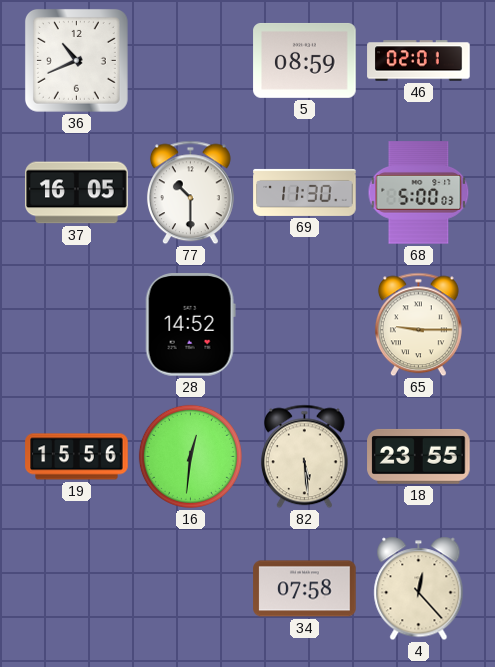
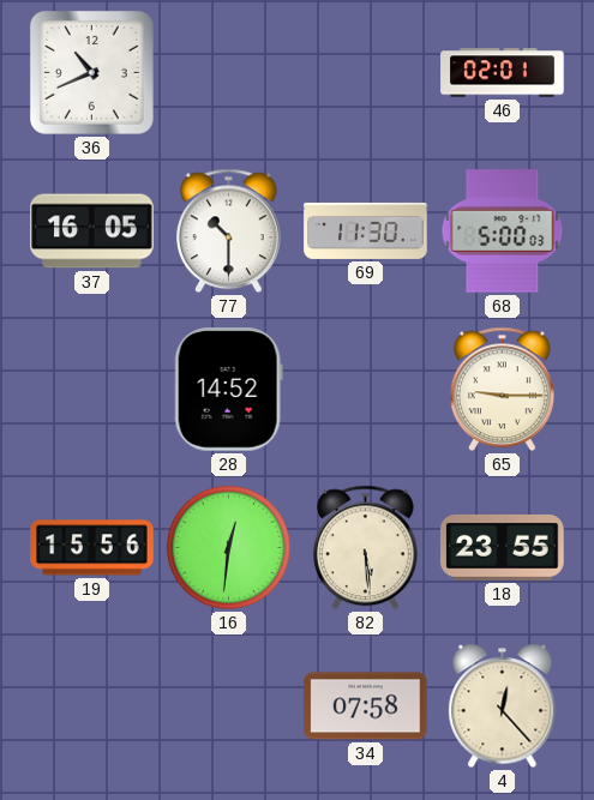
5: 08:59 -> none (305, 60)
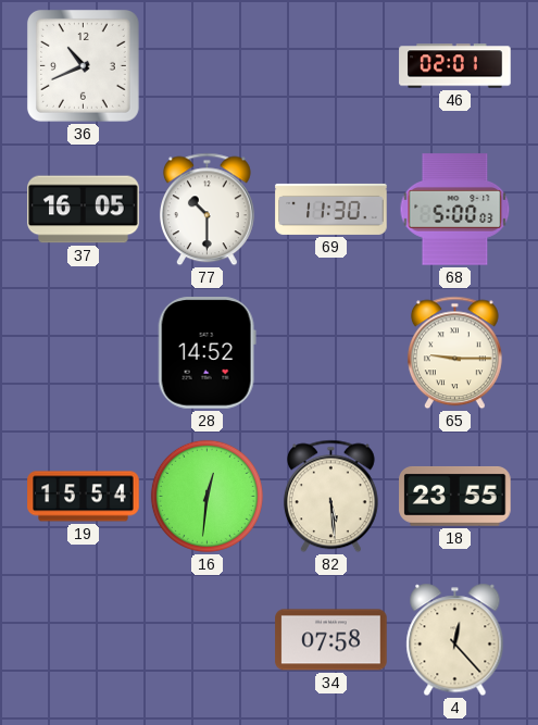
19: 15:56 -> 15:54 (84, 497)
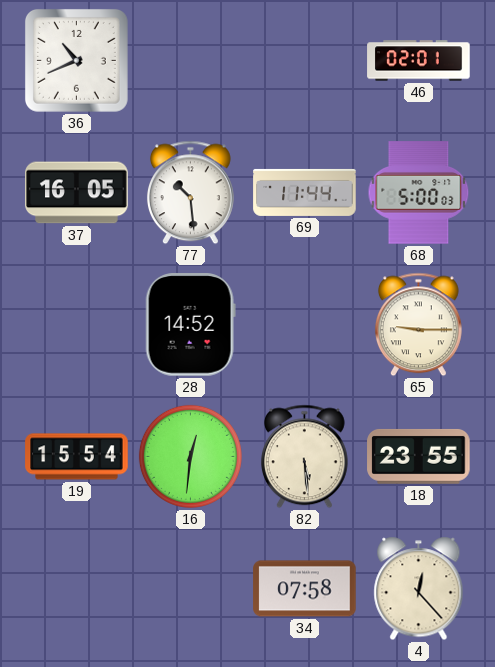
77: 10:30 -> 10:29 (190, 193)
69: 11:30 -> 11:44 (305, 192)
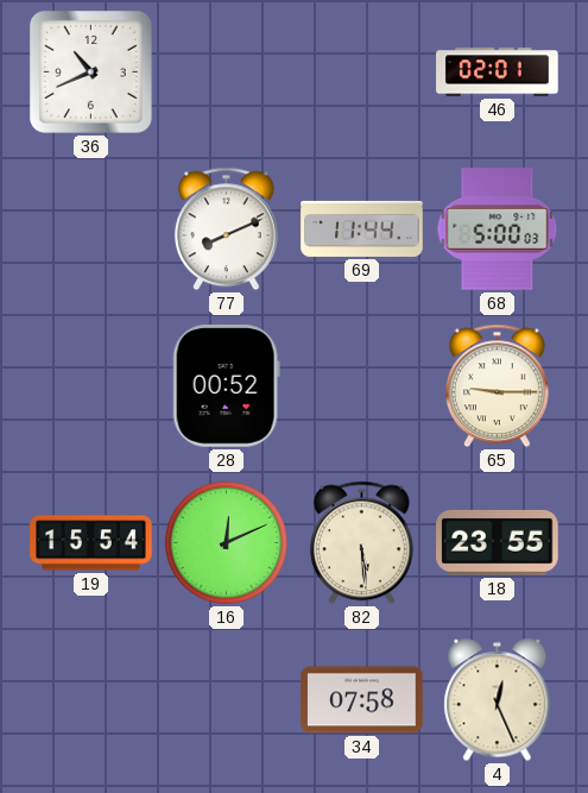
37: 16:05 -> none (77, 193)
77: 10:29 -> 8:11 (226, 229)
28: 14:52 -> 00:52 (226, 386)
16: 12:31 -> 12:11 (226, 542)
4: 12:23 -> 12:26 (498, 700)
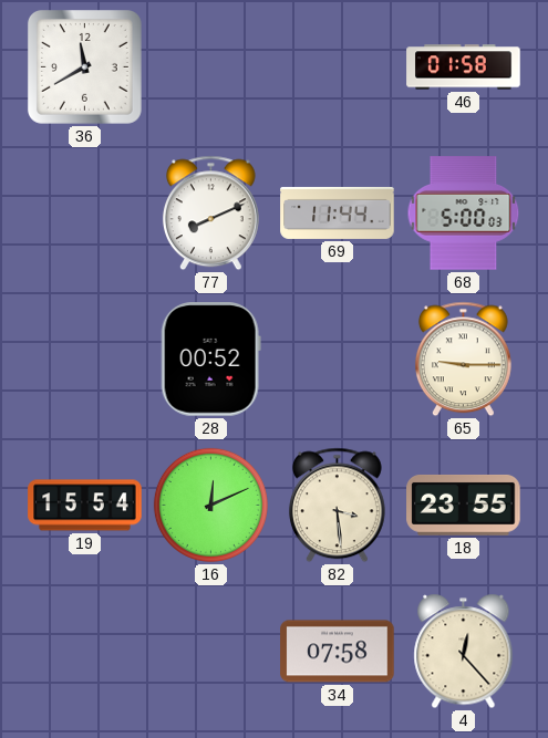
36: 10:41 -> 11:40 (84, 66)
46: 02:01 -> 01:58 (464, 67)
82: 5:29 -> 3:29 (337, 506)
4: 12:26 -> 12:23 (464, 652)
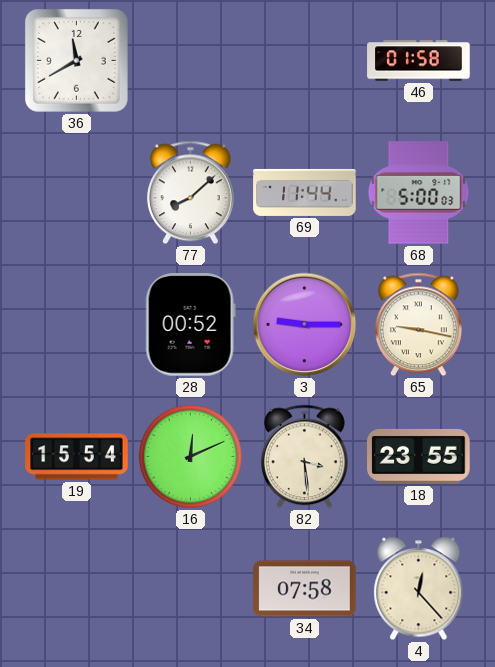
77: 8:11 -> 8:08 (190, 193)
3: none -> 9:15 (305, 325)
65: 9:15 -> 9:17 (418, 325)
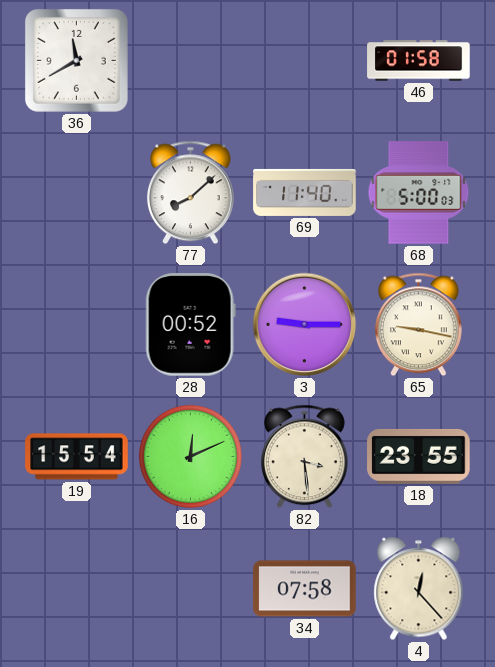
69: 11:44 -> 11:40 (305, 192)
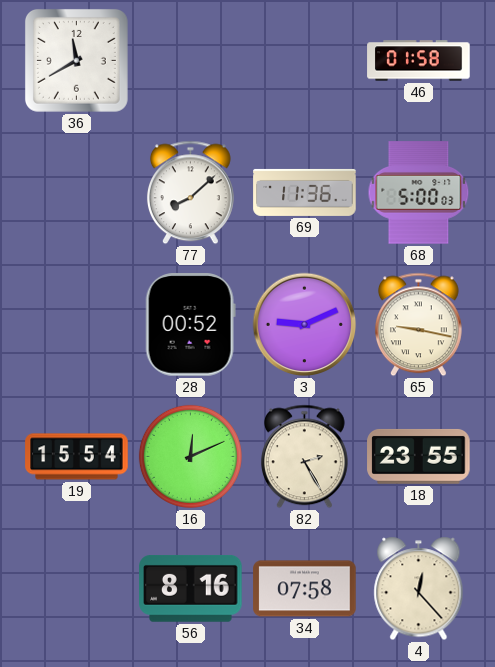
69: 11:40 -> 11:36 (305, 192)
3: 9:15 -> 9:11 (305, 325)
82: 3:29 -> 2:25 (304, 457)
56: none -> 8:16 (191, 589)
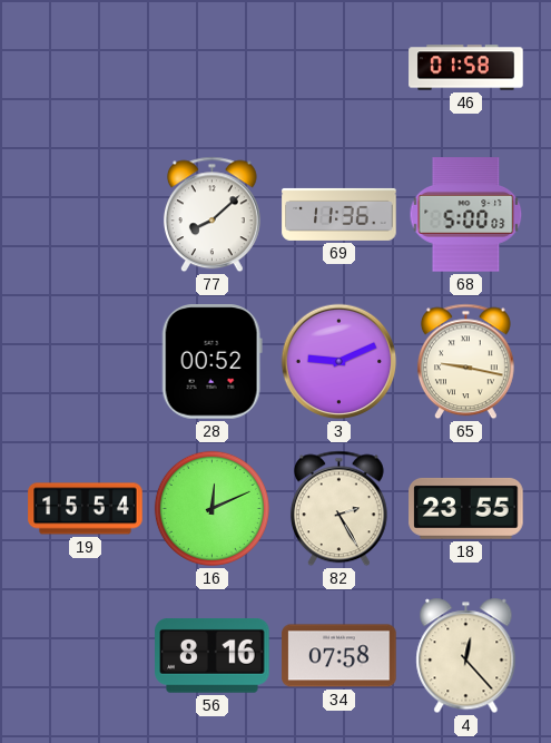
36: 11:40 -> none (76, 60)
